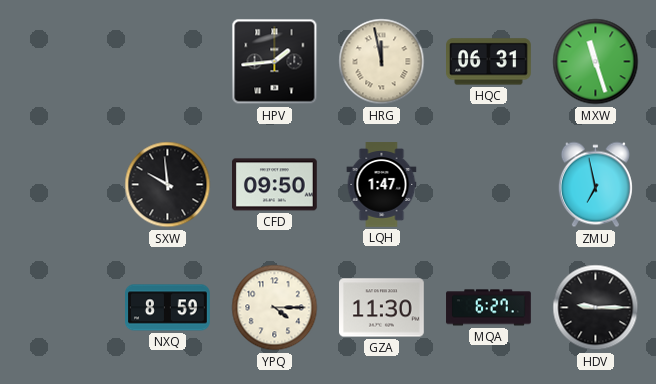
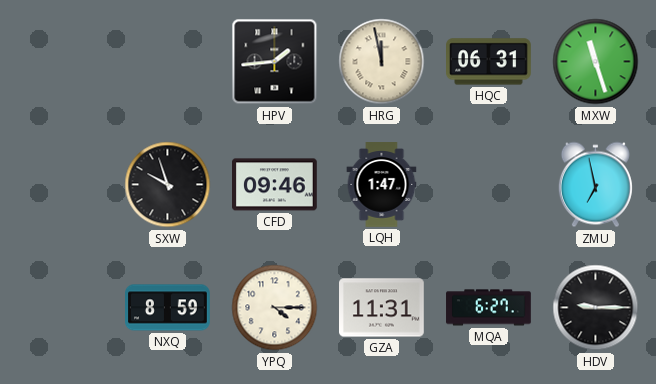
SXW: 9:59 -> 9:57 (168, 185)
CFD: 09:50 -> 09:46 (275, 185)
GZA: 11:30 -> 11:31 (382, 308)
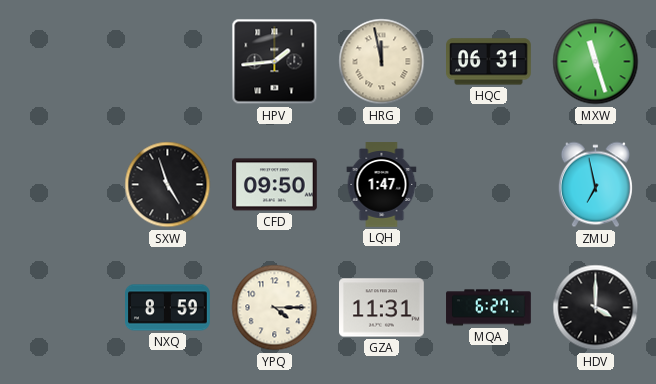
SXW: 9:57 -> 4:57 (168, 185)
CFD: 09:46 -> 09:50 (275, 185)
HDV: 9:15 -> 4:00 (596, 308)
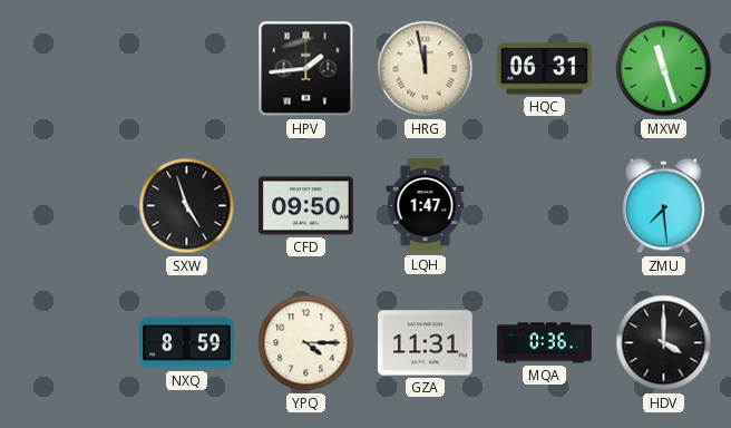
ZMU: 6:58 -> 7:29 (663, 206)
MQA: 6:27 -> 0:36 (545, 343)
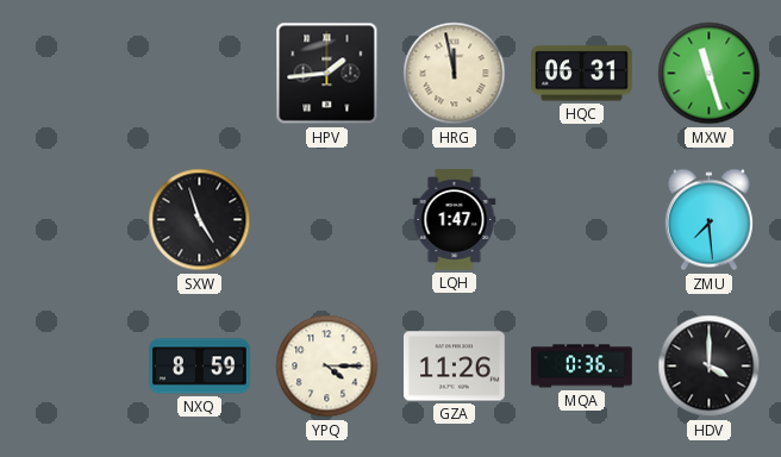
CFD: 09:50 -> none (306, 206)
GZA: 11:31 -> 11:26 (455, 367)
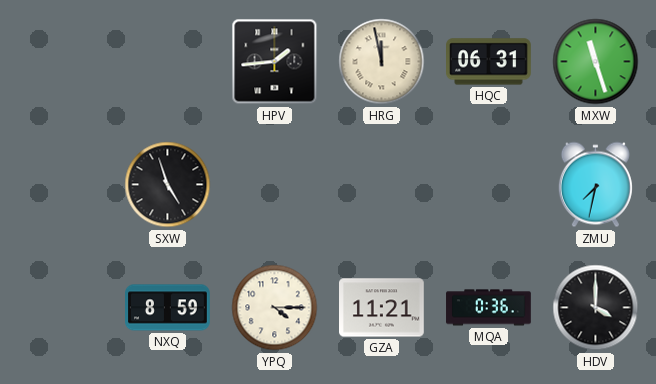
LQH: 1:47 -> none (455, 220)
ZMU: 7:29 -> 7:32 (595, 185)
GZA: 11:26 -> 11:21 (382, 308)
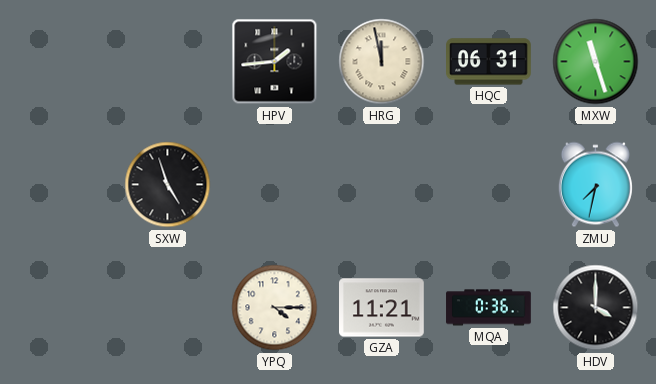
NXQ: 8:59 -> none (168, 308)
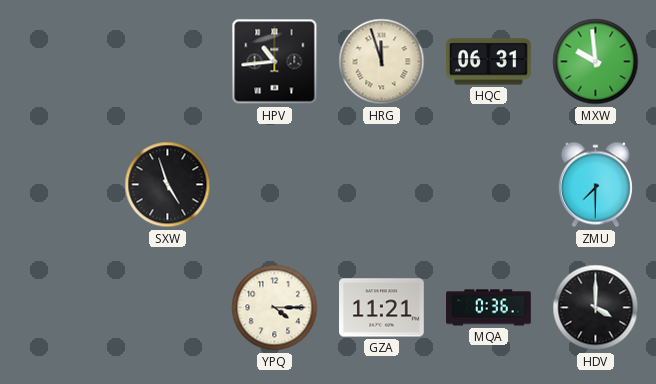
HPV: 1:44 -> 10:44 (275, 62)
HRG: 11:58 -> 11:57 (382, 62)
MXW: 11:27 -> 9:59 (596, 62)
ZMU: 7:32 -> 7:30 (595, 185)
